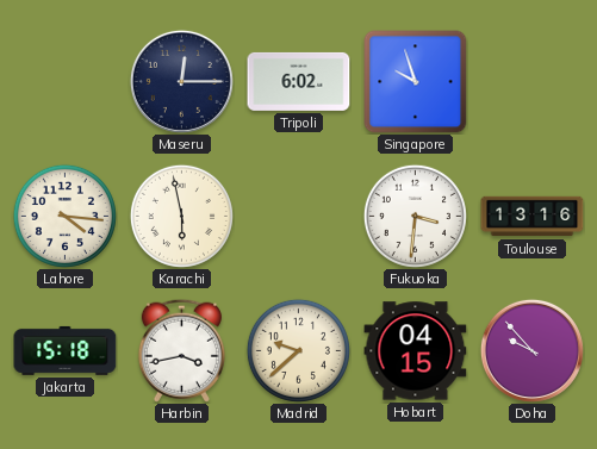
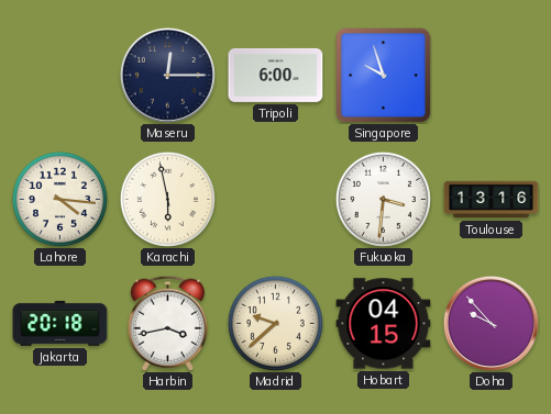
Tripoli: 6:02 -> 6:00 (276, 75)
Jakarta: 15:18 -> 20:18 (60, 323)
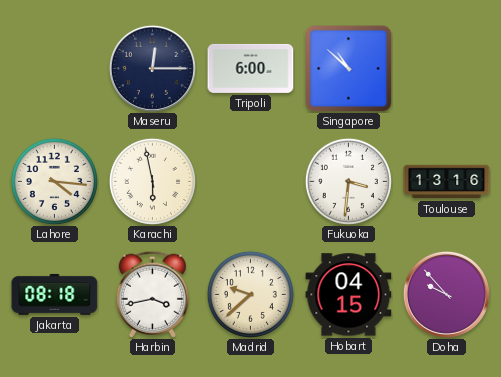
Singapore: 9:57 -> 10:52 (349, 69)
Jakarta: 20:18 -> 08:18 (55, 294)
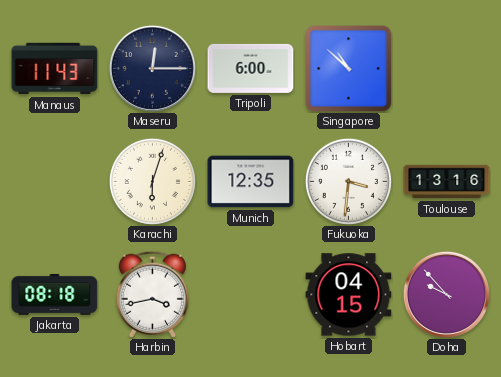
Manaus: none -> 11:43 (55, 69)
Lahore: 4:16 -> none (54, 181)
Karachi: 5:58 -> 6:03 (152, 181)
Munich: none -> 12:35 (251, 182)
Madrid: 9:38 -> none (250, 294)
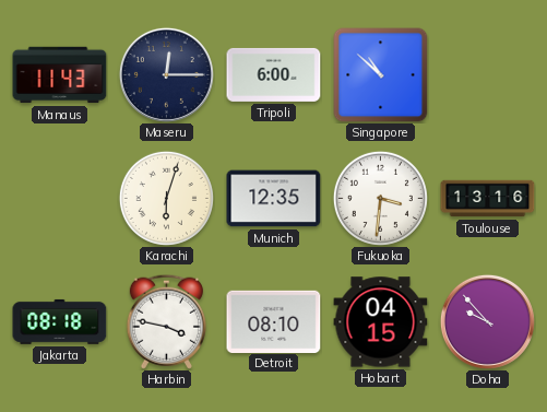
Harbin: 3:43 -> 3:47 (166, 321)
Detroit: none -> 08:10 (274, 321)
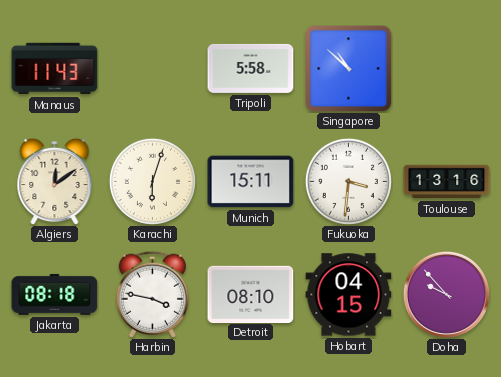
Maseru: 12:15 -> none (166, 74)
Tripoli: 6:00 -> 5:58 (251, 68)
Algiers: none -> 12:09 (55, 181)
Munich: 12:35 -> 15:11 (251, 182)
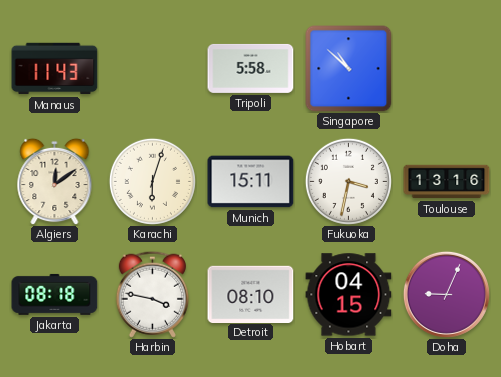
Fukuoka: 3:31 -> 3:32 (348, 181)
Doha: 9:53 -> 9:04 (446, 294)
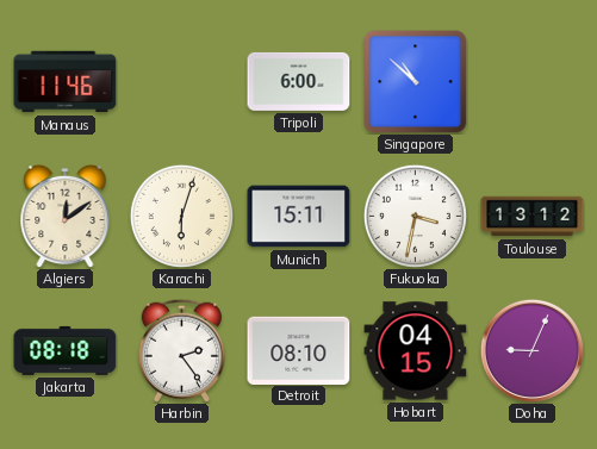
Manaus: 11:43 -> 11:46 (66, 82)
Tripoli: 5:58 -> 6:00 (299, 81)
Toulouse: 13:16 -> 13:12 (533, 217)
Harbin: 3:47 -> 2:24 (181, 350)
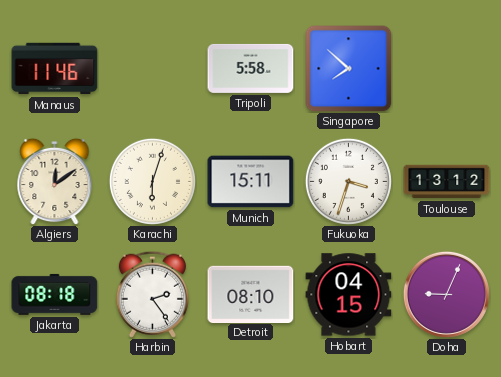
Tripoli: 6:00 -> 5:58 (251, 68)
Singapore: 10:52 -> 7:52 (349, 69)
Fukuoka: 3:32 -> 3:33 (348, 181)
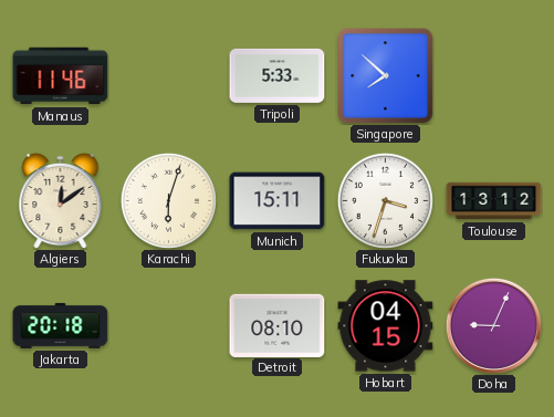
Tripoli: 5:58 -> 5:33 (278, 75)
Jakarta: 08:18 -> 20:18 (61, 325)
Harbin: 2:24 -> none (152, 294)
